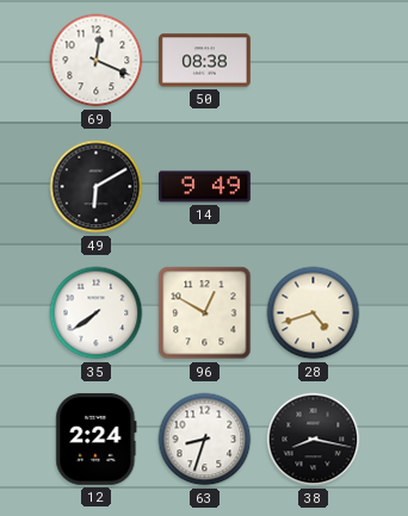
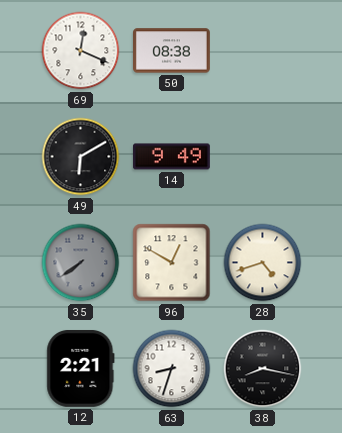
35 dial: white -> grey (81, 263)
12: 2:24 -> 2:21 (81, 368)
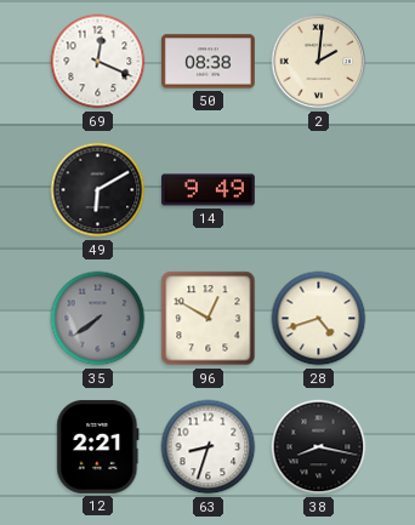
2: none -> 2:01 (319, 62)
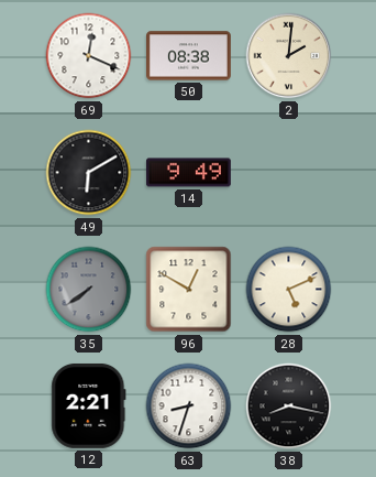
28: 4:42 -> 5:11 (289, 290)
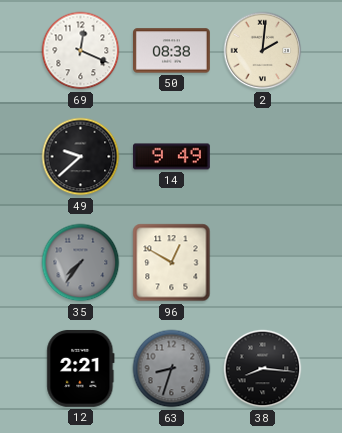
49: 6:10 -> 9:38 (81, 157)
35: 7:39 -> 7:36 (81, 263)
28: 5:11 -> none (289, 290)
63 dial: white -> grey (172, 369)
38: 8:17 -> 8:16 (263, 369)
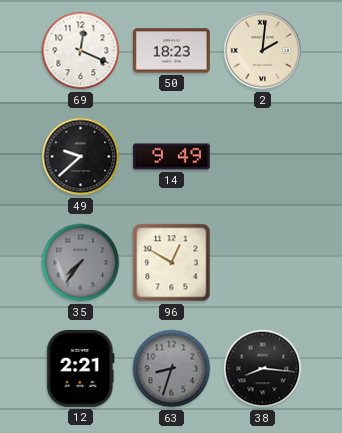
50: 08:38 -> 18:23 (172, 51)
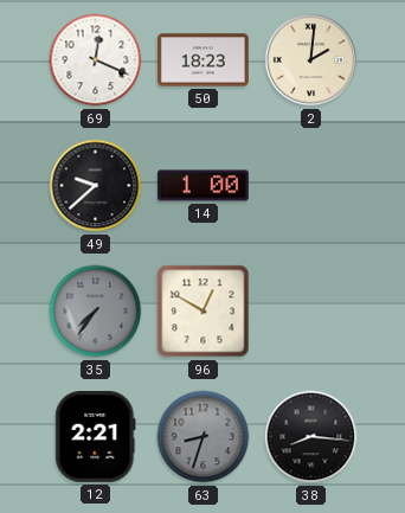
14: 9:49 -> 1:00 (204, 186)
